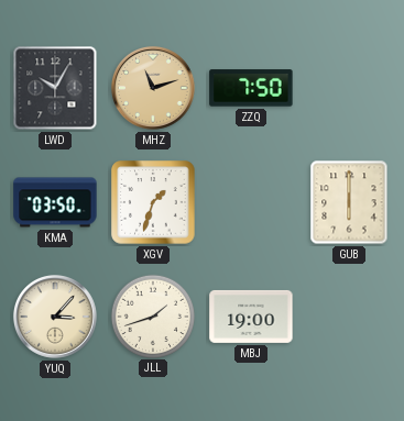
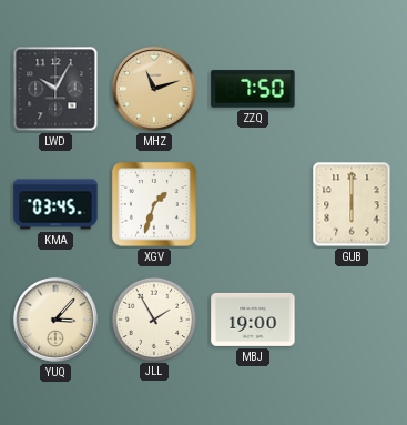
KMA: 03:50 -> 03:45 (55, 204)
JLL: 1:42 -> 1:55 (153, 318)
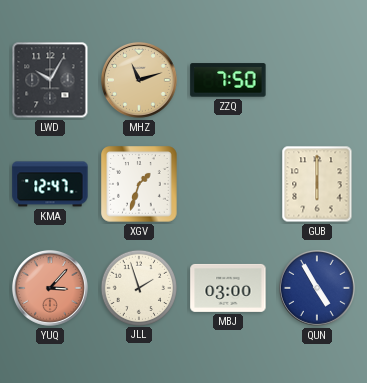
KMA: 03:45 -> 12:47 (50, 184)
YUQ dial: cream -> salmon (50, 288)
JLL: 1:55 -> 1:57 (138, 287)
MBJ: 19:00 -> 03:00 (228, 288)
QUN: none -> 4:55 (317, 288)
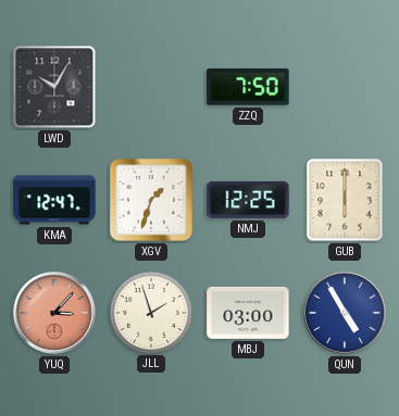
MHZ: 11:12 -> none (139, 80)
NMJ: none -> 12:25 (248, 200)
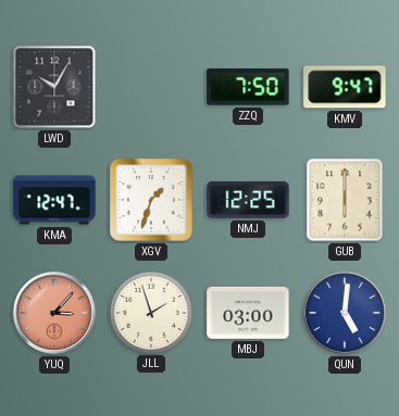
KMV: none -> 9:47 (345, 87)
QUN: 4:55 -> 5:01 (345, 313)
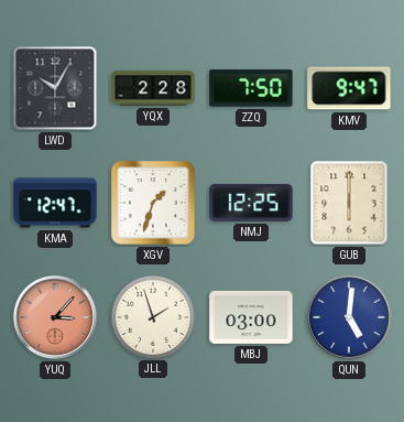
YQX: none -> 2:28 (153, 88)
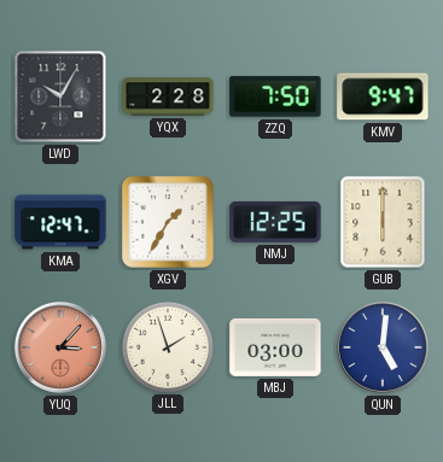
XGV: 1:33 -> 1:35 (168, 222)
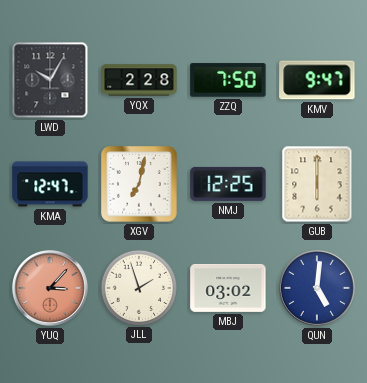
XGV: 1:35 -> 7:02 (139, 184)
MBJ: 03:00 -> 03:02 (228, 288)
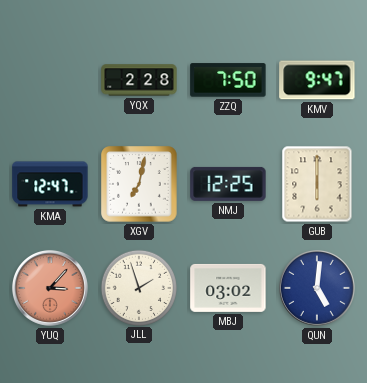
LWD: 10:05 -> none (50, 80)
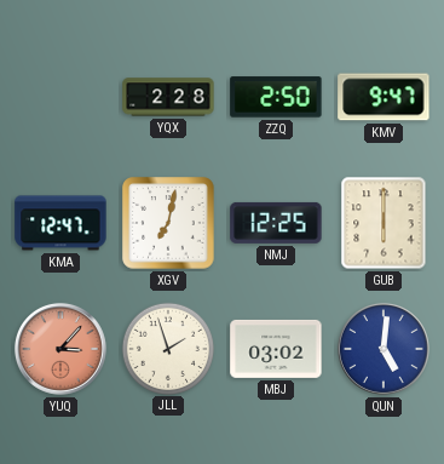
ZZQ: 7:50 -> 2:50 (276, 97)
